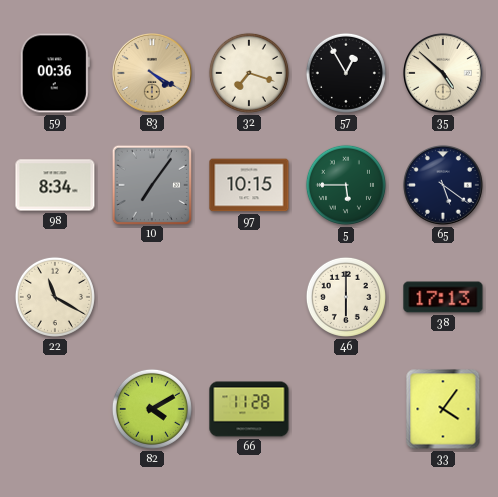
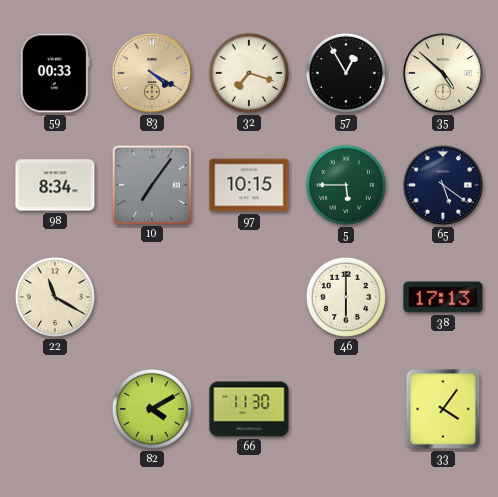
59: 00:36 -> 00:33 (55, 73)
66: 11:28 -> 11:30 (249, 409)
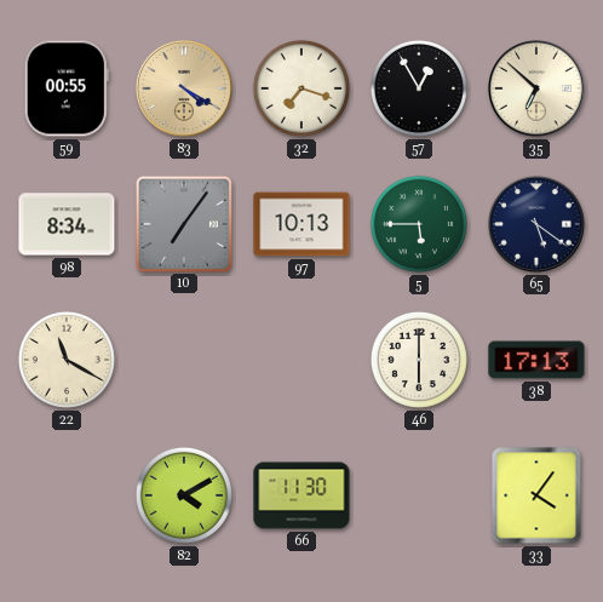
59: 00:33 -> 00:55 (67, 88)
35: 4:52 -> 6:52 (538, 90)
97: 10:15 -> 10:13 (301, 224)
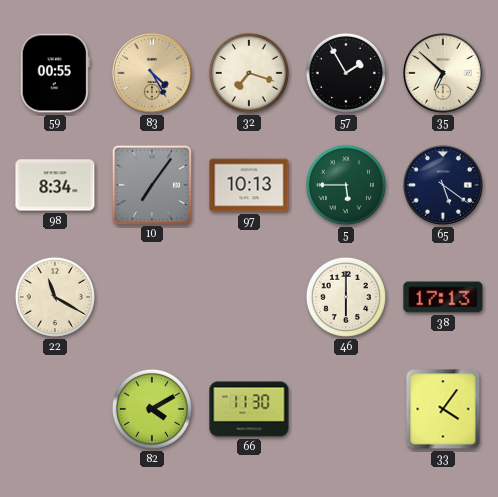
83: 4:20 -> 4:25 (153, 74)
57: 12:55 -> 1:55 (346, 73)
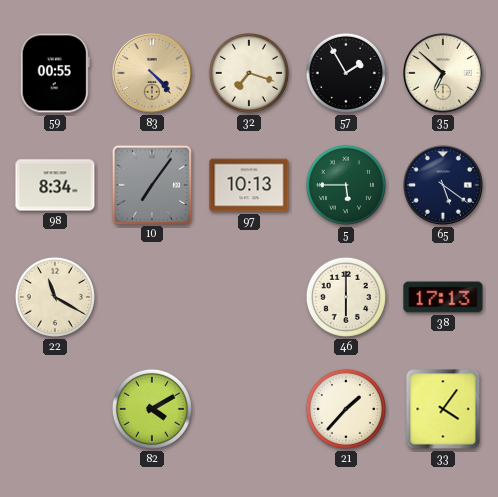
83: 4:25 -> 4:23 (153, 74)
66: 11:30 -> none (249, 409)
21: none -> 1:37 (346, 409)
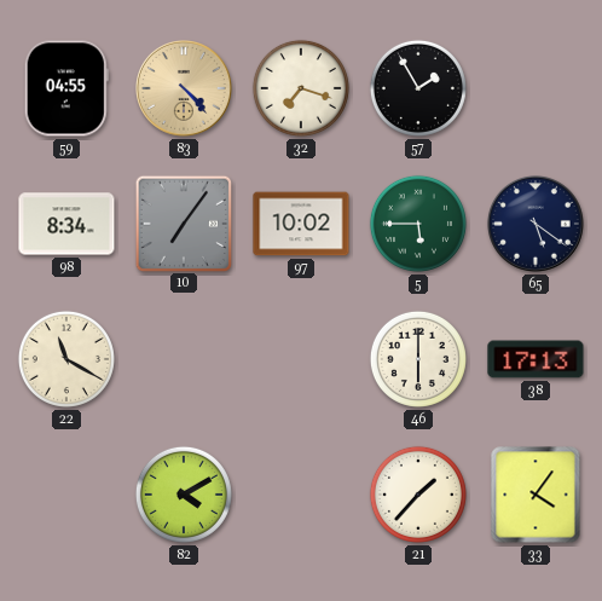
59: 00:55 -> 04:55 (66, 88)
35: 6:52 -> none (444, 74)
97: 10:13 -> 10:02 (301, 224)
